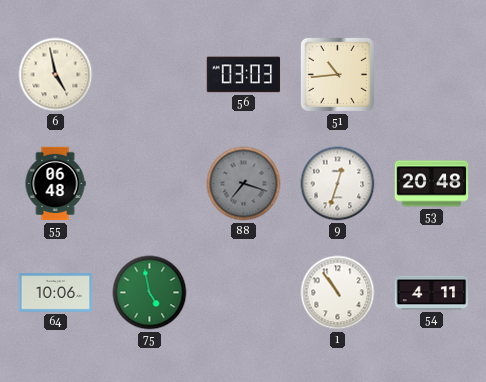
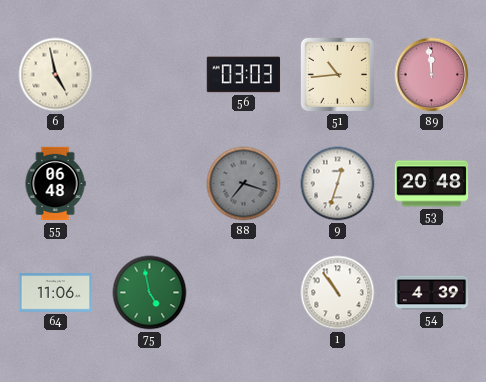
89: none -> 11:59 (432, 75)
64: 10:06 -> 11:06 (56, 293)
54: 4:11 -> 4:39 (432, 293)
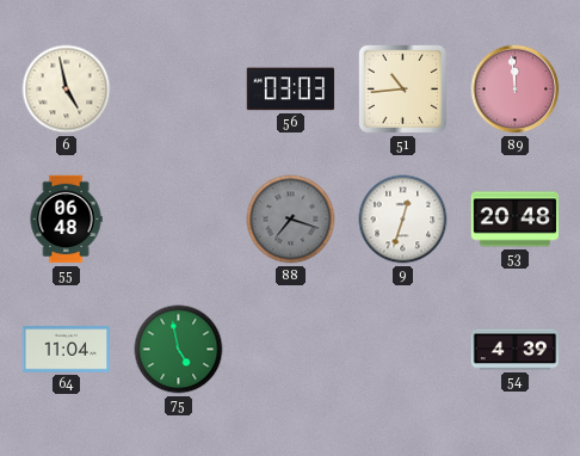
64: 11:06 -> 11:04 (67, 350)
1: 10:54 -> none (338, 293)
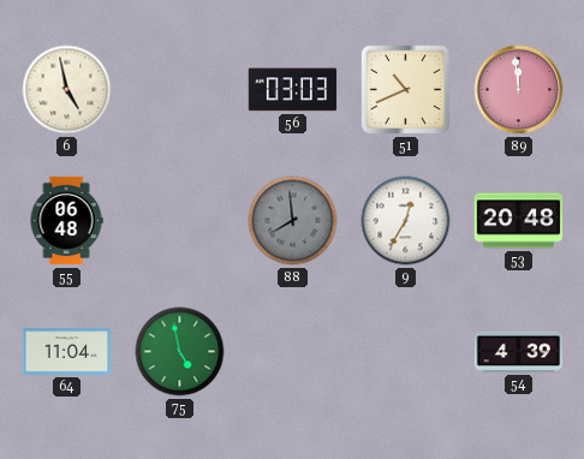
51: 10:44 -> 10:41 (405, 89)
88: 7:18 -> 7:59 (293, 221)
9: 12:33 -> 12:35 (406, 221)
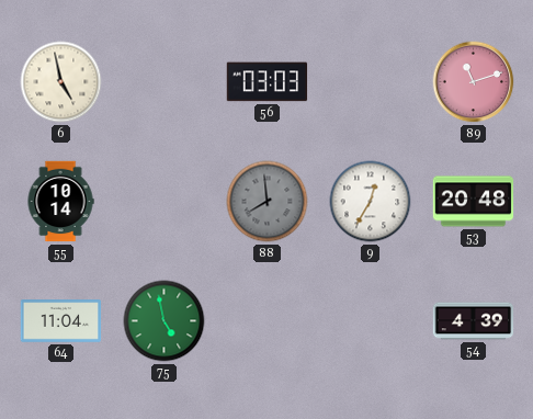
51: 10:41 -> none (405, 89)
89: 11:59 -> 11:12 (474, 82)
55: 06:48 -> 10:14 (60, 202)
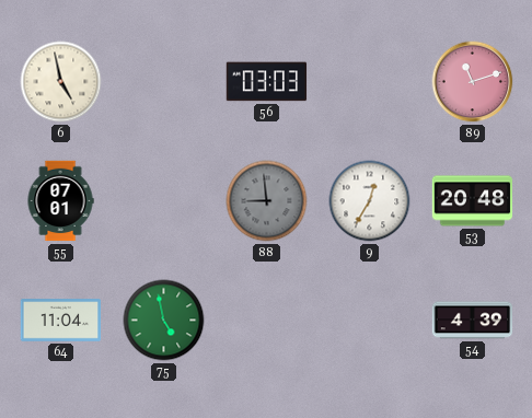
55: 10:14 -> 07:01 (60, 201)
88: 7:59 -> 8:59 (267, 201)
